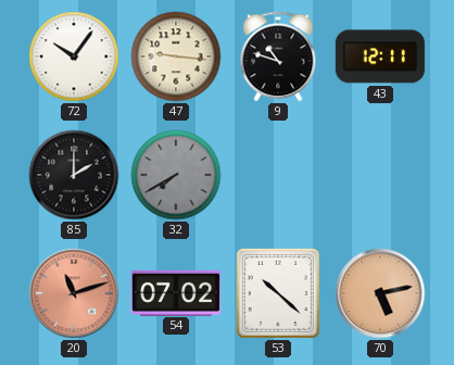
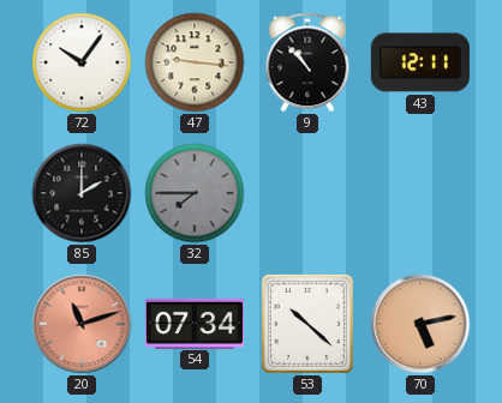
9: 10:48 -> 10:53 (307, 62)
32: 7:40 -> 7:45 (195, 193)
54: 07:02 -> 07:34 (195, 323)
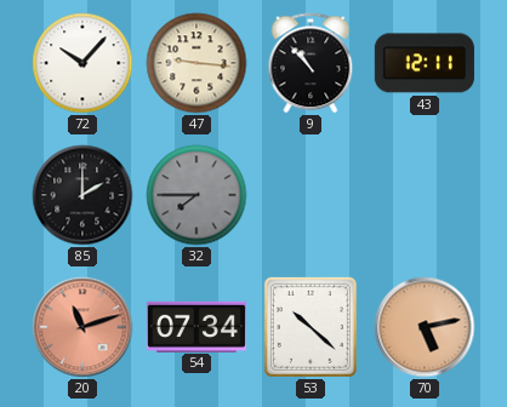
72: 10:06 -> 10:07 (82, 63)
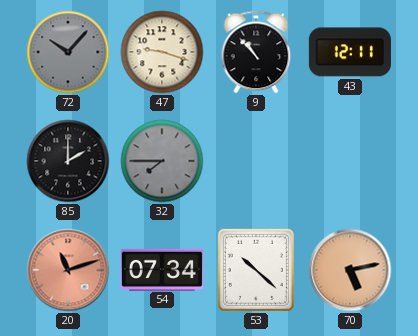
72 dial: white -> grey (68, 52)
47: 9:16 -> 9:18 (162, 52)
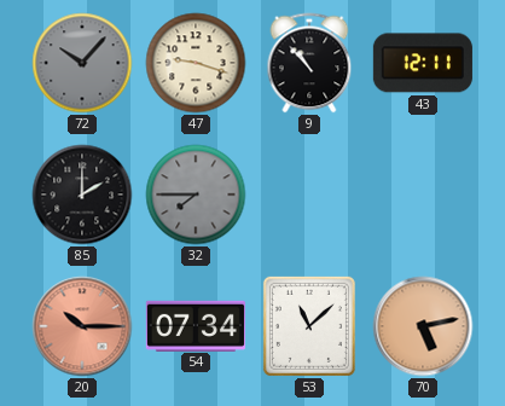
20: 11:12 -> 10:15 (82, 326)
53: 10:22 -> 11:08 (309, 326)
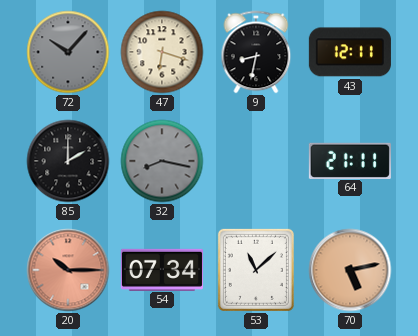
47: 9:18 -> 6:18 (162, 52)
9: 10:53 -> 8:32 (256, 52)
32: 7:45 -> 8:17 (162, 161)
64: none -> 21:11 (350, 160)
